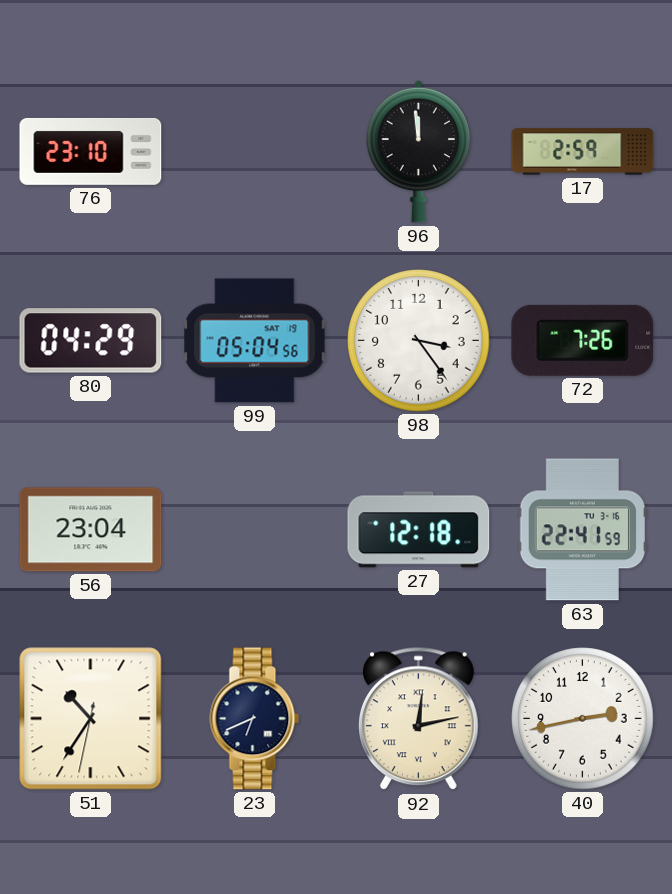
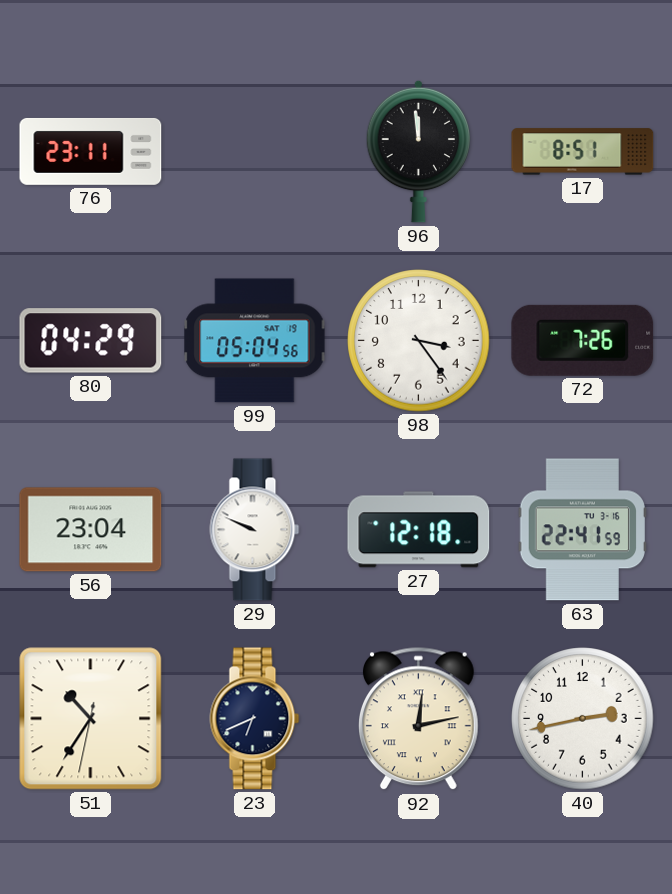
76: 23:10 -> 23:11 (91, 151)
17: 2:59 -> 8:51 (583, 152)
29: none -> 9:49 (255, 530)
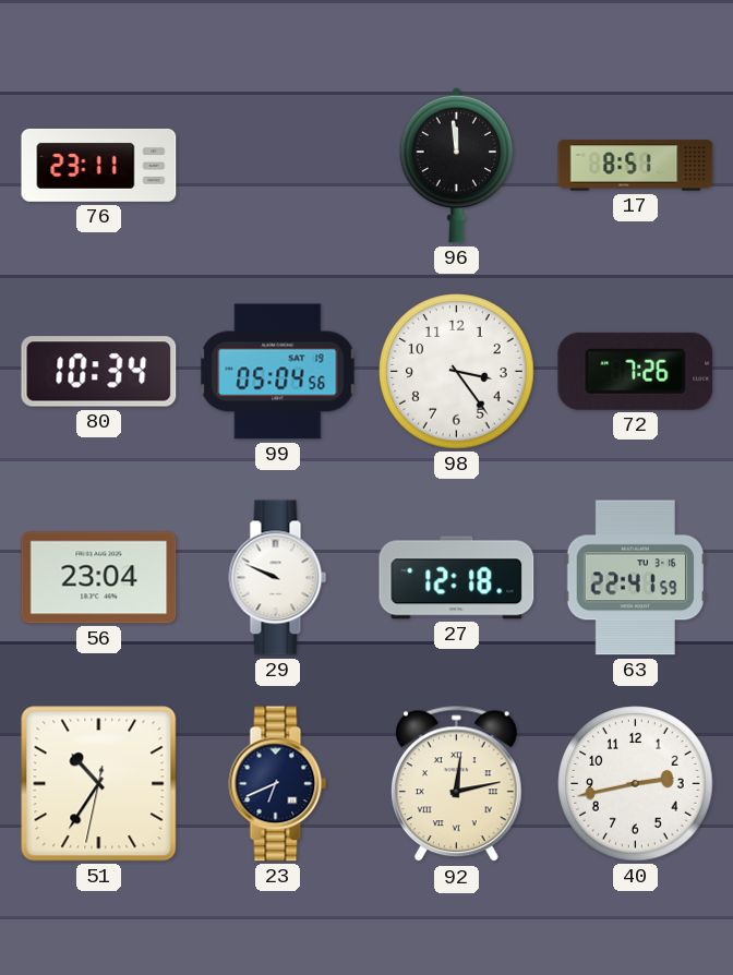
80: 04:29 -> 10:34 (99, 372)
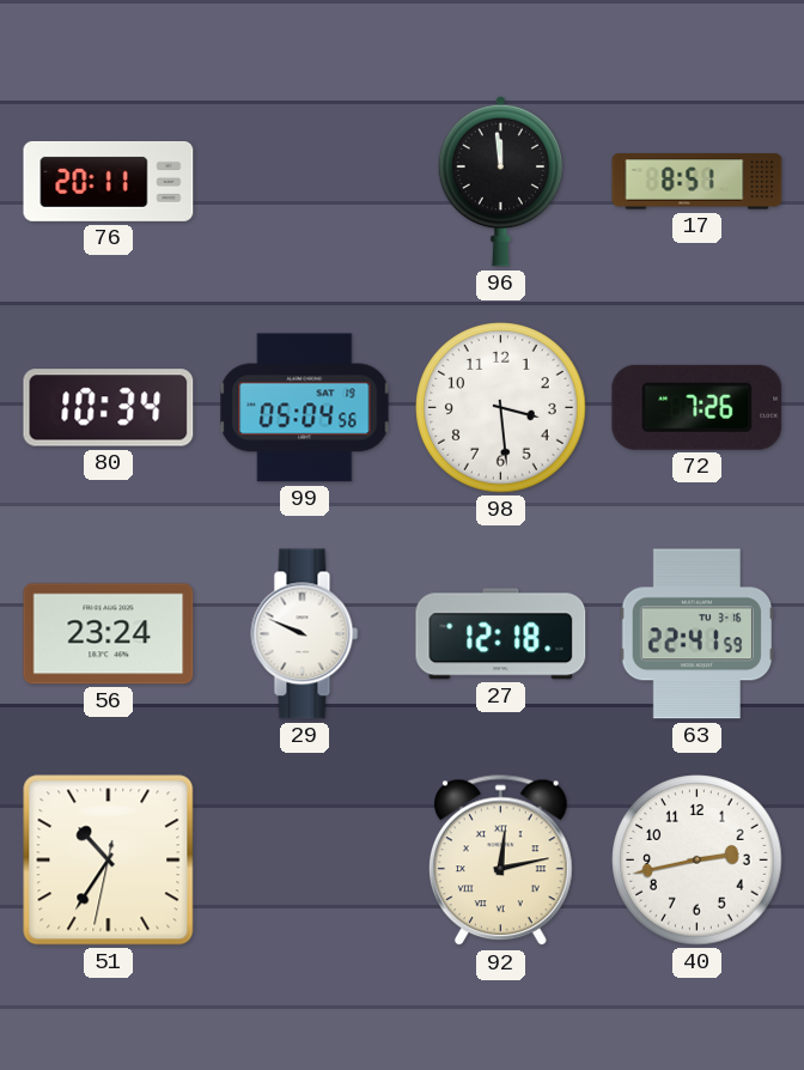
76: 23:11 -> 20:11 (109, 181)
98: 3:24 -> 3:29 (501, 408)
56: 23:04 -> 23:24 (109, 634)
23: 6:41 -> none (278, 784)
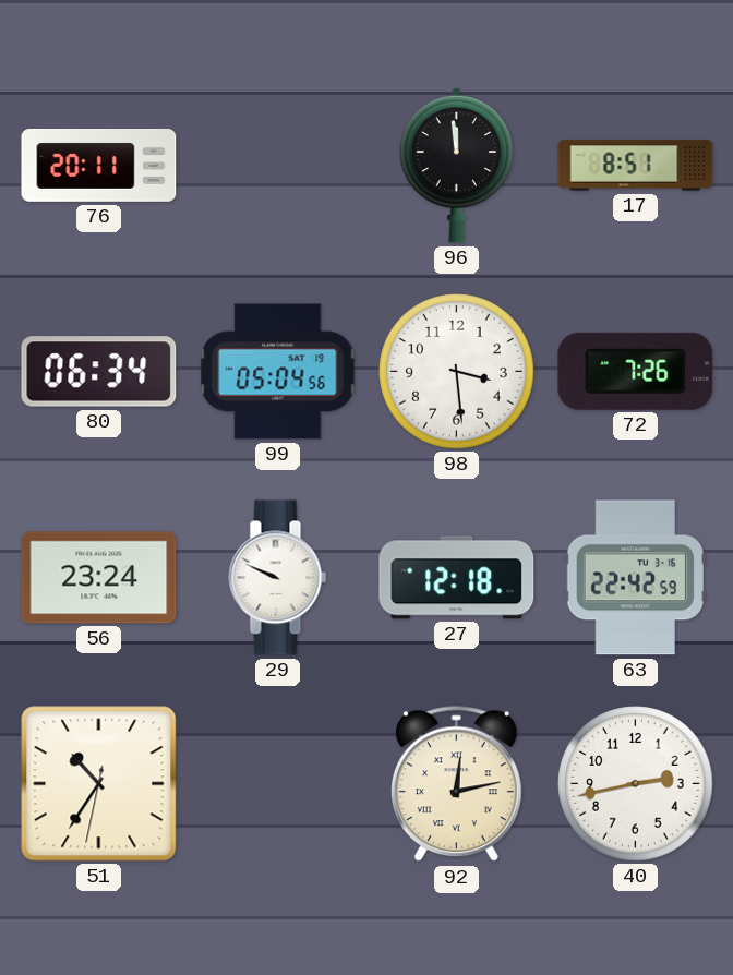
80: 10:34 -> 06:34 (99, 372)
63: 22:41 -> 22:42 (635, 578)
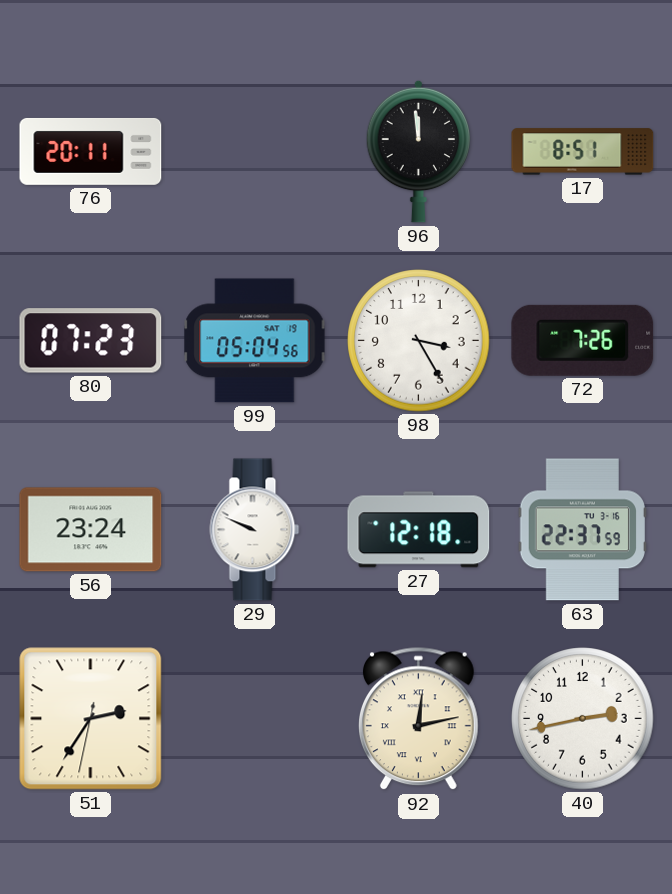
80: 06:34 -> 07:23 (91, 341)
98: 3:29 -> 3:25 (419, 341)
63: 22:42 -> 22:37 (582, 530)
51: 10:35 -> 2:35 (91, 719)
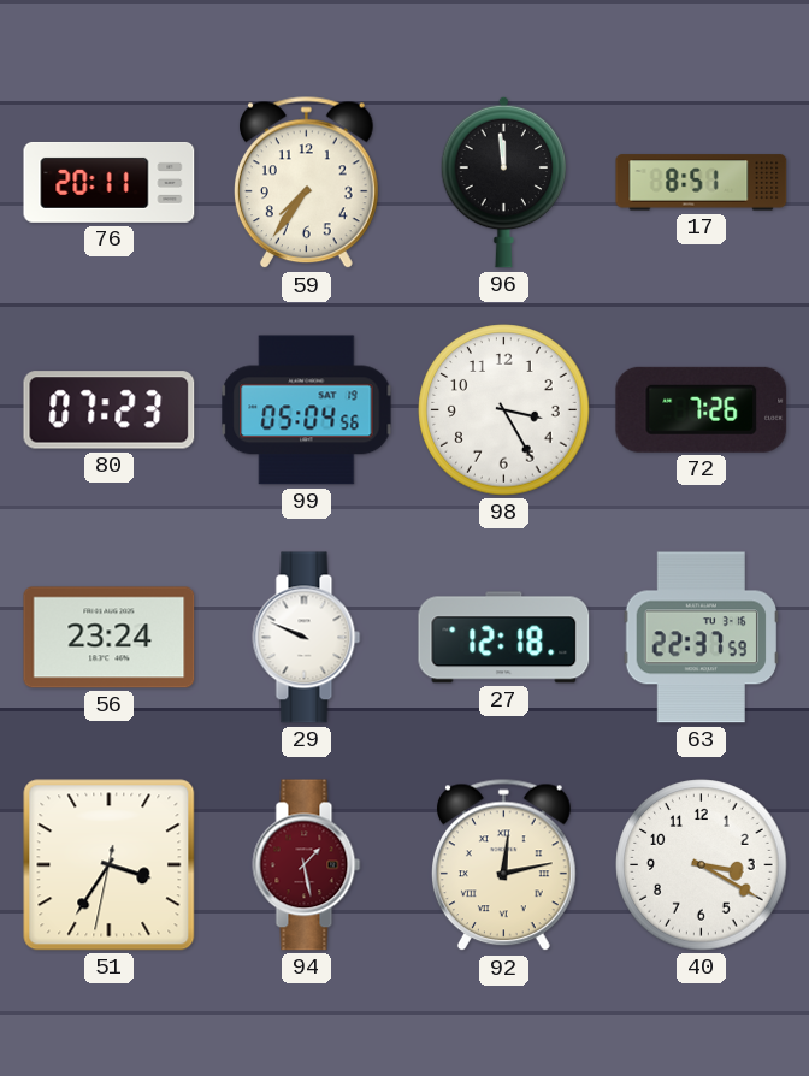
59: none -> 7:36 (307, 183)
51: 2:35 -> 3:35 (110, 865)
94: none -> 1:28 (307, 865)
40: 2:43 -> 3:20 (702, 865)
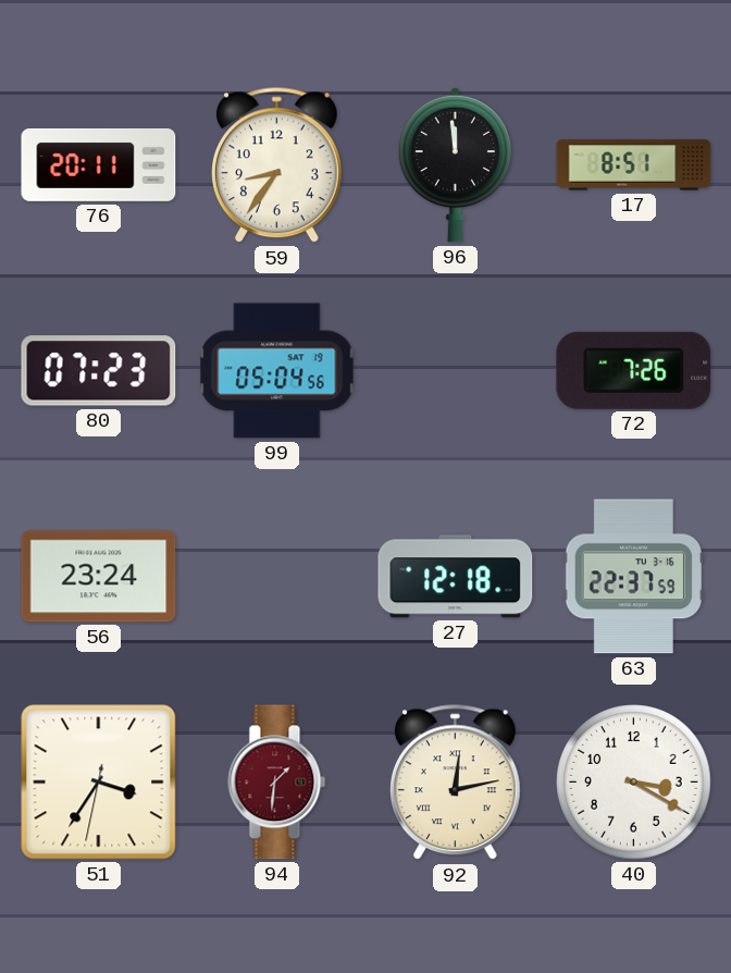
59: 7:36 -> 8:36 (277, 165)
98: 3:25 -> none (504, 410)
29: 9:49 -> none (307, 638)
94: 1:28 -> 1:31 (277, 783)
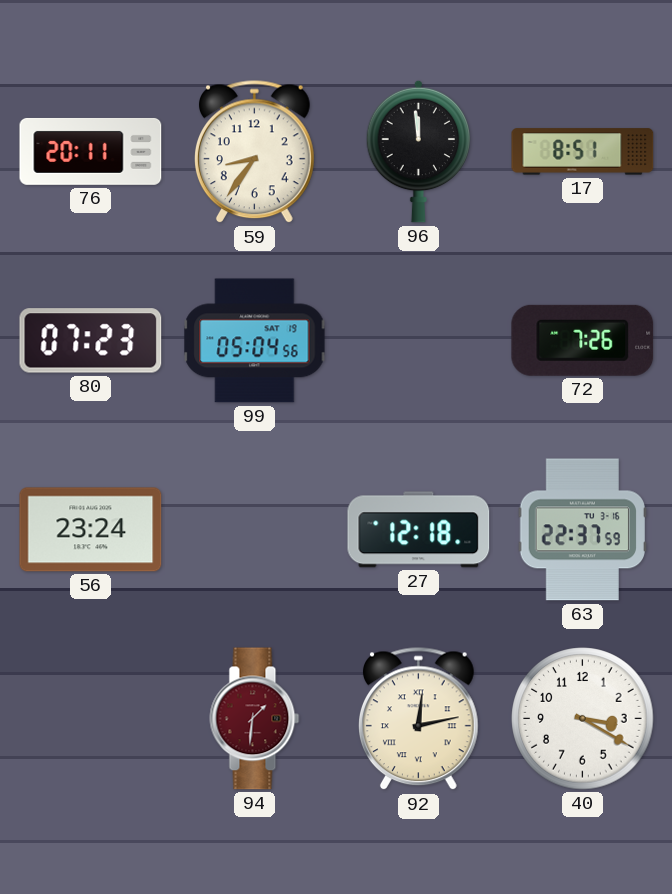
51: 3:35 -> none (99, 783)
